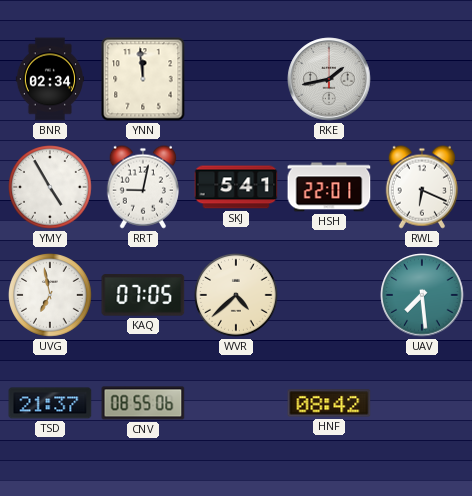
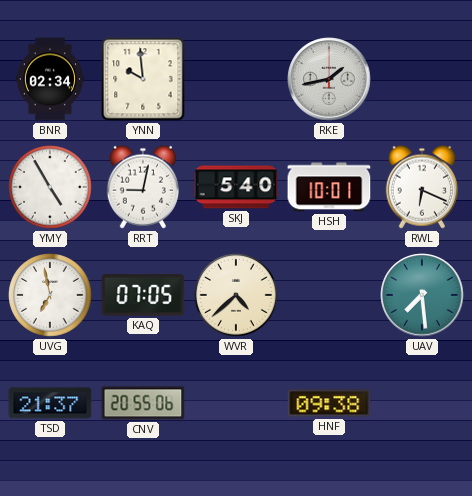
YNN: 11:59 -> 9:59 (143, 79)
SKJ: 5:41 -> 5:40 (236, 187)
HSH: 22:01 -> 10:01 (329, 187)
CNV: 08:55 -> 20:55 (143, 403)
HNF: 08:42 -> 09:38 (329, 403)
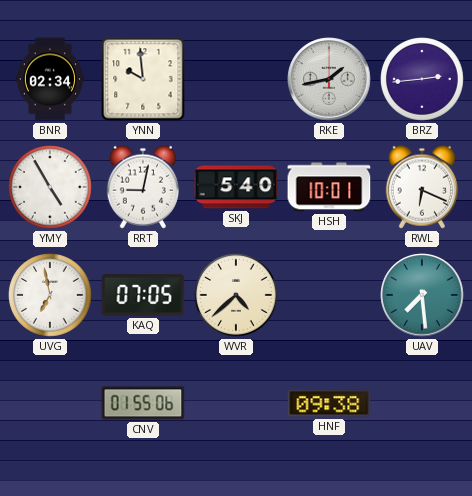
BRZ: none -> 2:44 (423, 80)
TSD: 21:37 -> none (50, 403)
CNV: 20:55 -> 01:55 (143, 403)
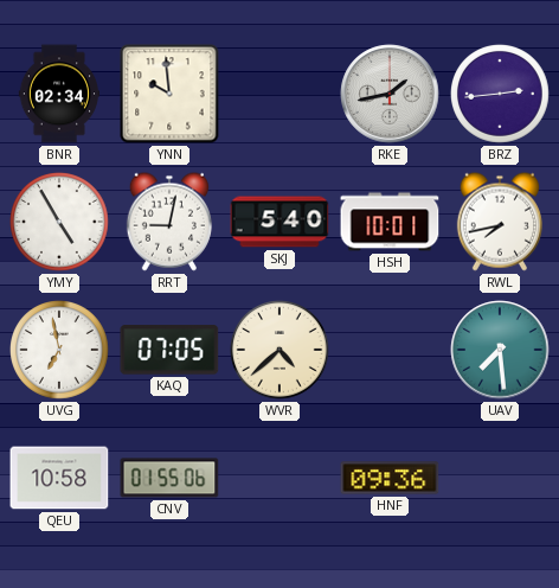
RWL: 6:19 -> 7:43 (500, 222)
QEU: none -> 10:58 (59, 478)
HNF: 09:38 -> 09:36 (390, 478)
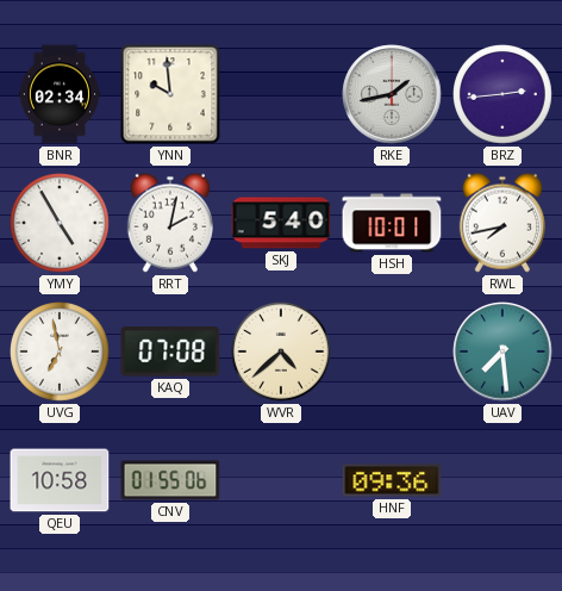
RRT: 9:02 -> 2:02 (170, 223)
KAQ: 07:05 -> 07:08 (170, 352)
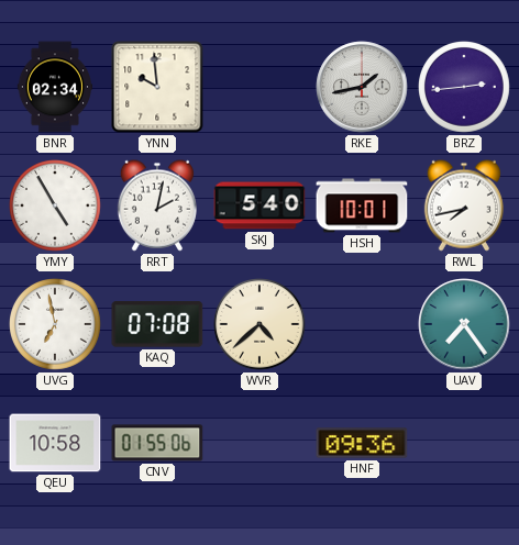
UAV: 7:29 -> 7:24 (464, 324)
